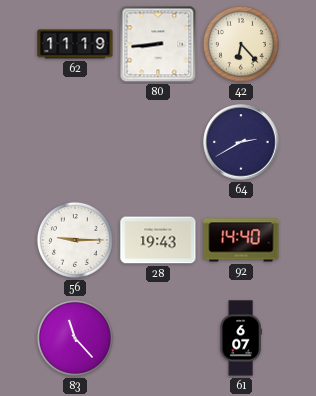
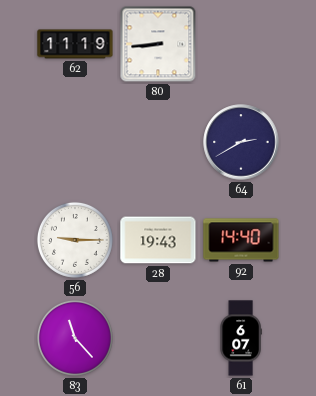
42: 6:23 -> none (241, 44)
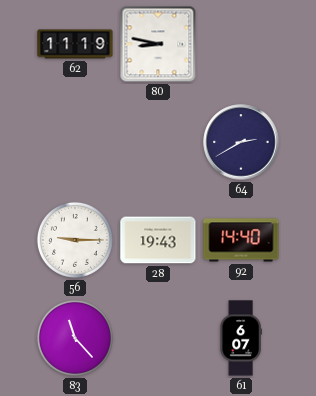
80: 8:44 -> 8:47 (158, 44)
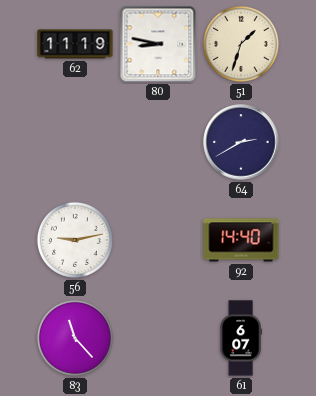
51: none -> 1:33 (241, 44)
56: 9:15 -> 9:13 (75, 240)
28: 19:43 -> none (158, 240)
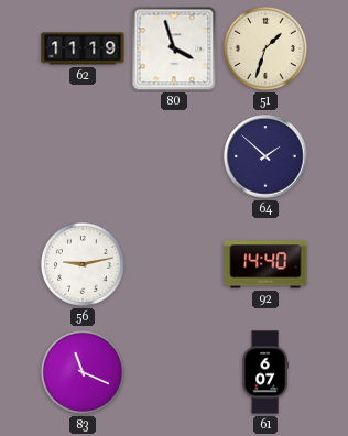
80: 8:47 -> 3:57 (174, 48)
64: 2:40 -> 1:52 (265, 156)
83: 11:23 -> 11:19 (83, 372)
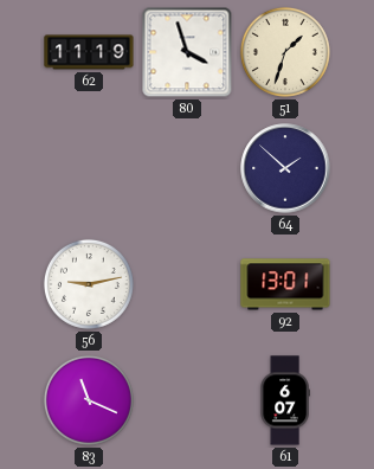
92: 14:40 -> 13:01 (285, 284)
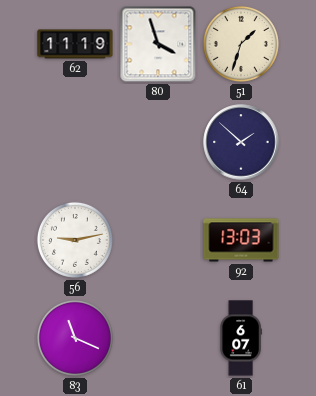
92: 13:01 -> 13:03 (241, 240)
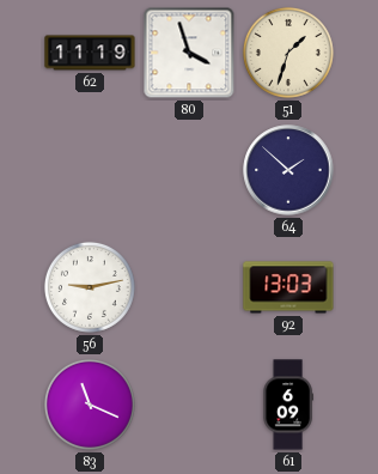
61: 6:07 -> 6:09 (288, 405)
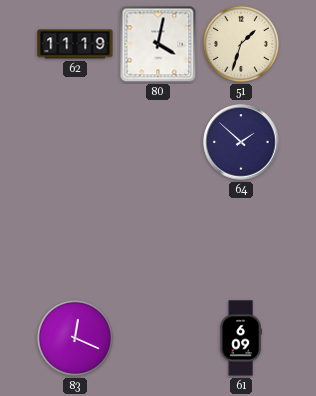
80: 3:57 -> 4:02 (158, 44)
56: 9:13 -> none (90, 287)
92: 13:03 -> none (288, 287)
83: 11:19 -> 12:19 (75, 338)
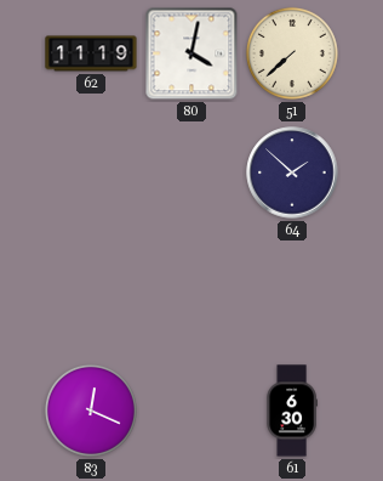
51: 1:33 -> 7:38 (292, 53)
61: 6:09 -> 6:30 (292, 411)
